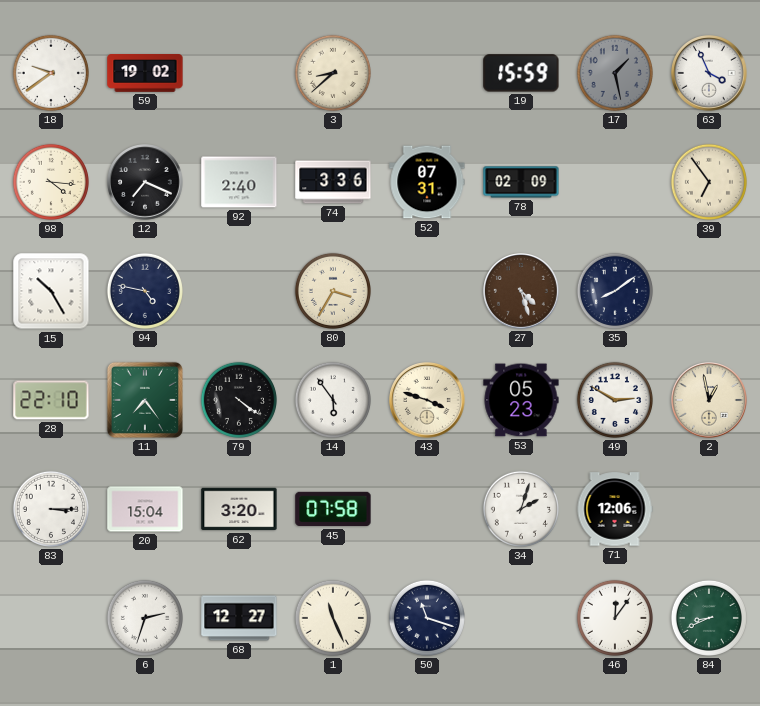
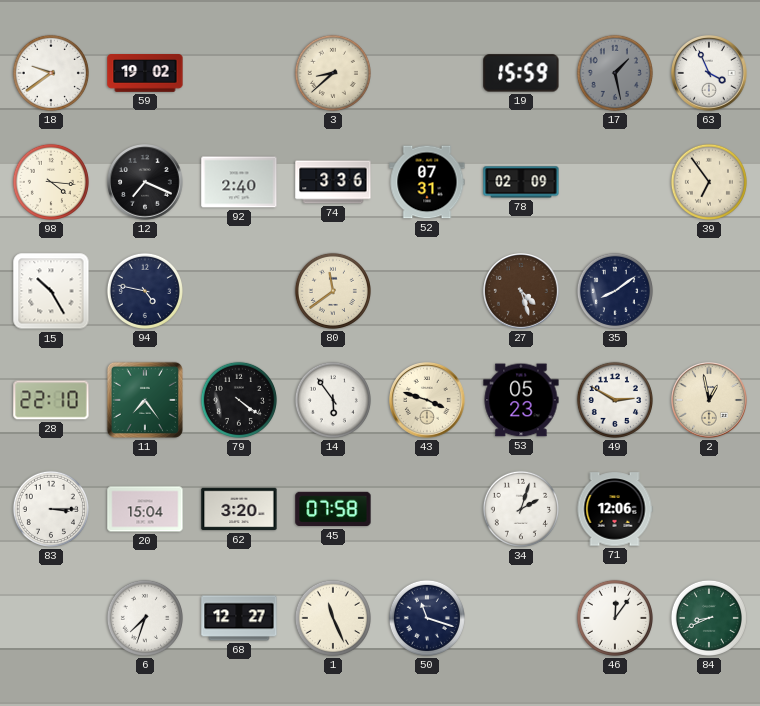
80: 3:35 -> 11:39 (333, 291)
6: 2:33 -> 7:33 (145, 618)
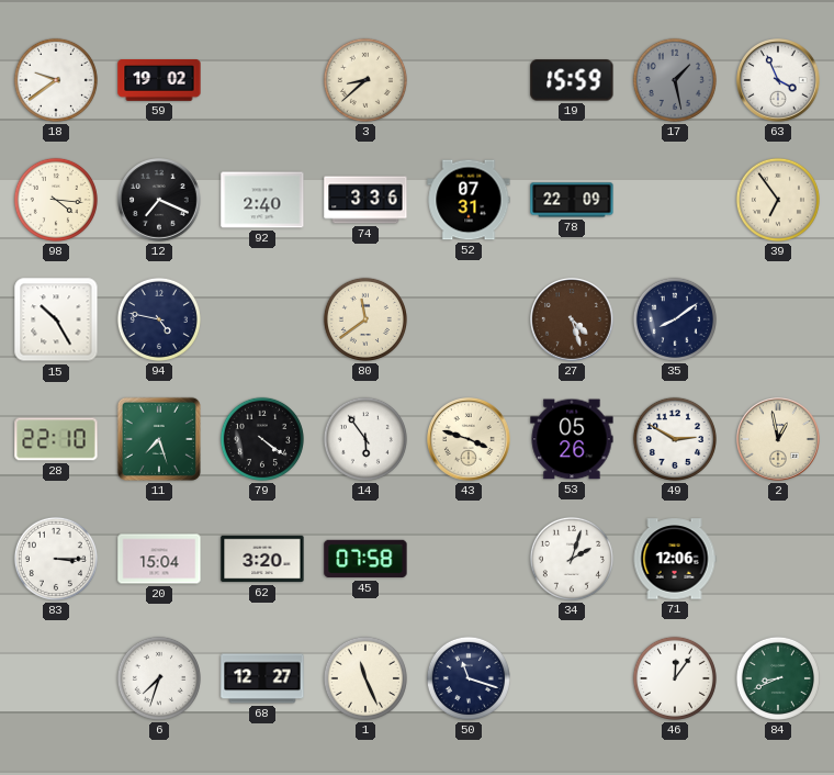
78: 02:09 -> 22:09 (572, 200)
11: 7:24 -> 7:27 (159, 439)
53: 05:23 -> 05:26 (572, 439)
